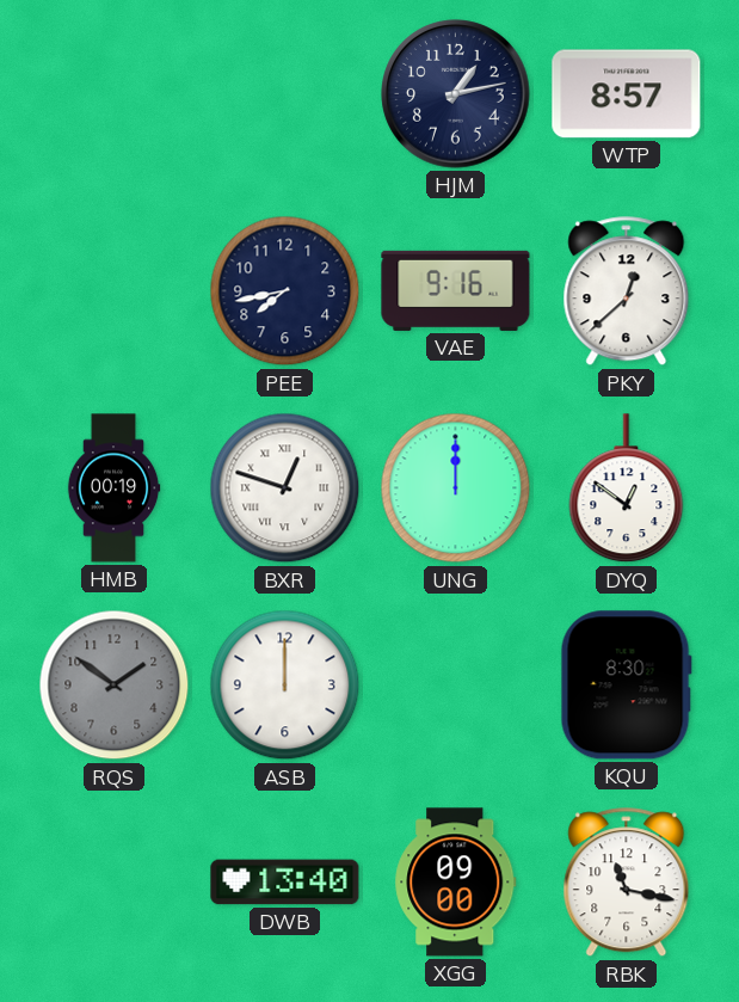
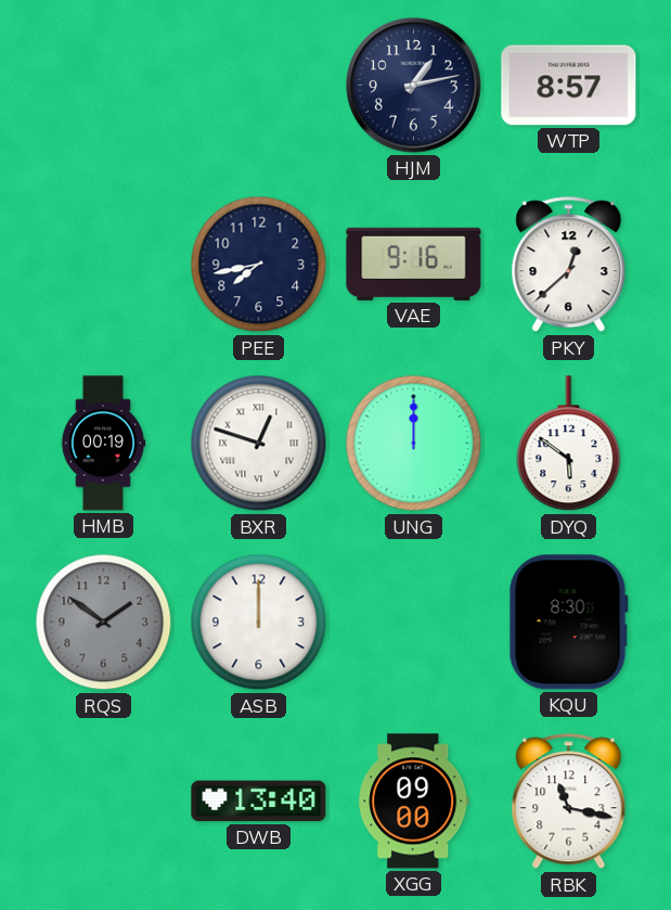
DYQ: 12:51 -> 5:51 (569, 444)
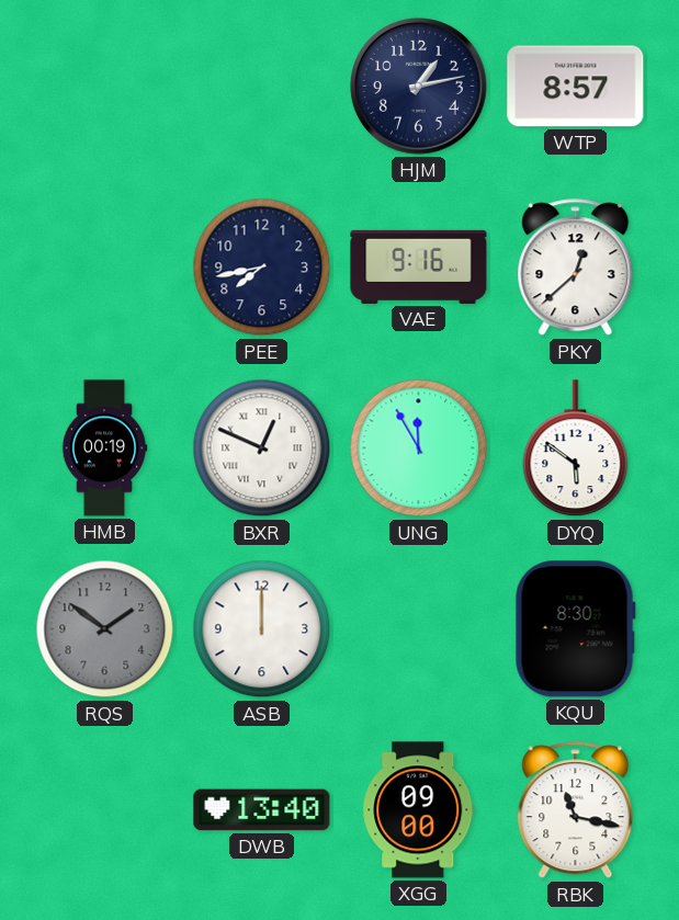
BXR: 12:48 -> 12:49 (262, 448)
UNG: 12:00 -> 11:55 (419, 448)
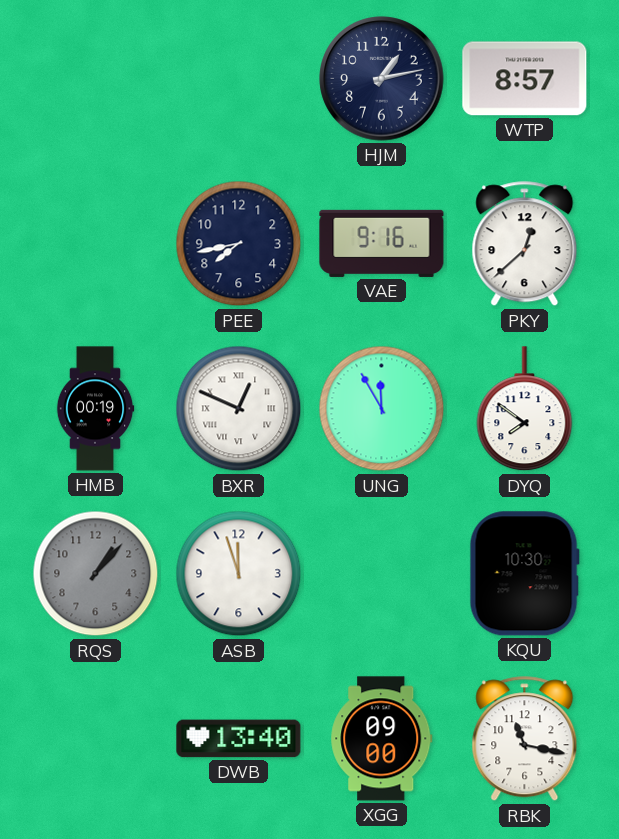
DYQ: 5:51 -> 7:51 (525, 409)
RQS: 1:51 -> 1:07 (96, 574)
ASB: 12:00 -> 11:57 (239, 574)
KQU: 8:30 -> 10:30 (524, 574)
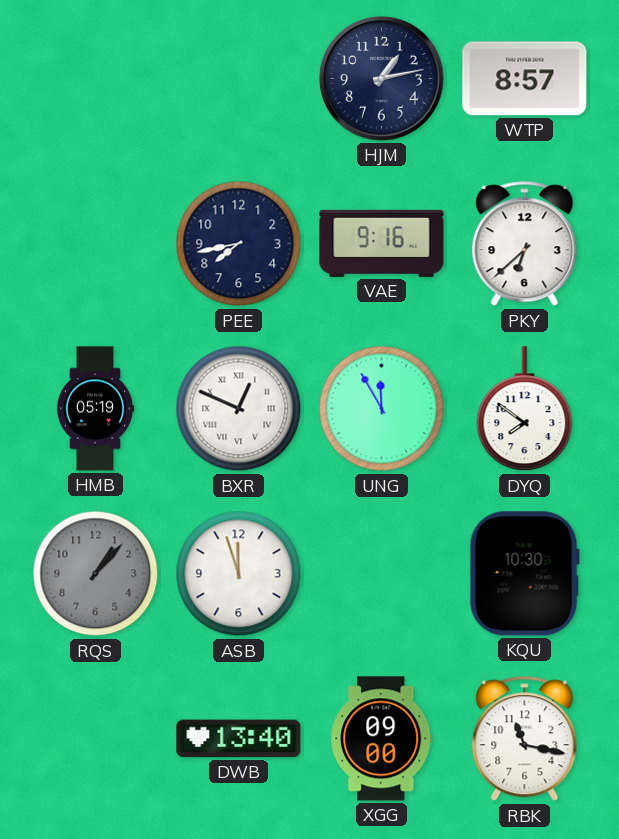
PKY: 12:38 -> 6:38 (525, 244)
HMB: 00:19 -> 05:19 (95, 409)
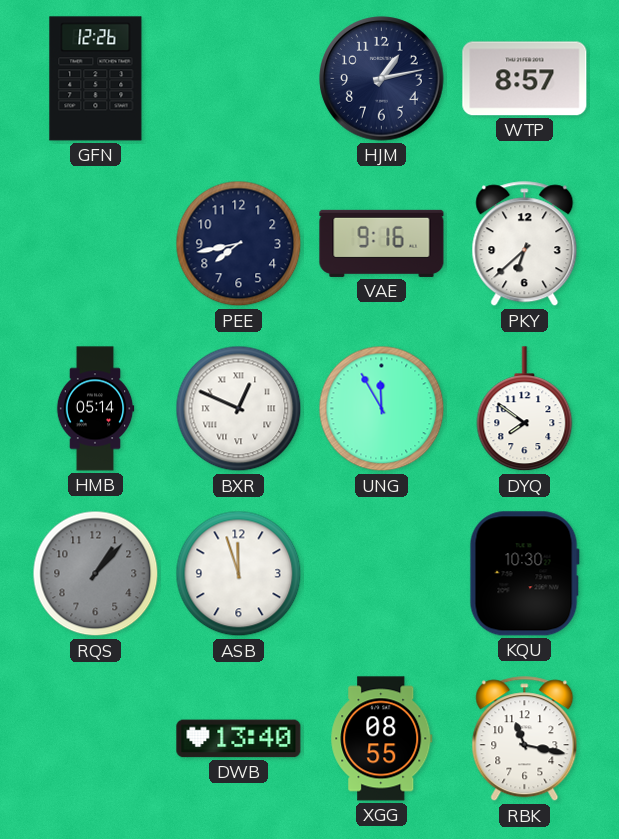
GFN: none -> 12:26 (96, 79)
HMB: 05:19 -> 05:14 (95, 409)
XGG: 09:00 -> 08:55 (382, 739)
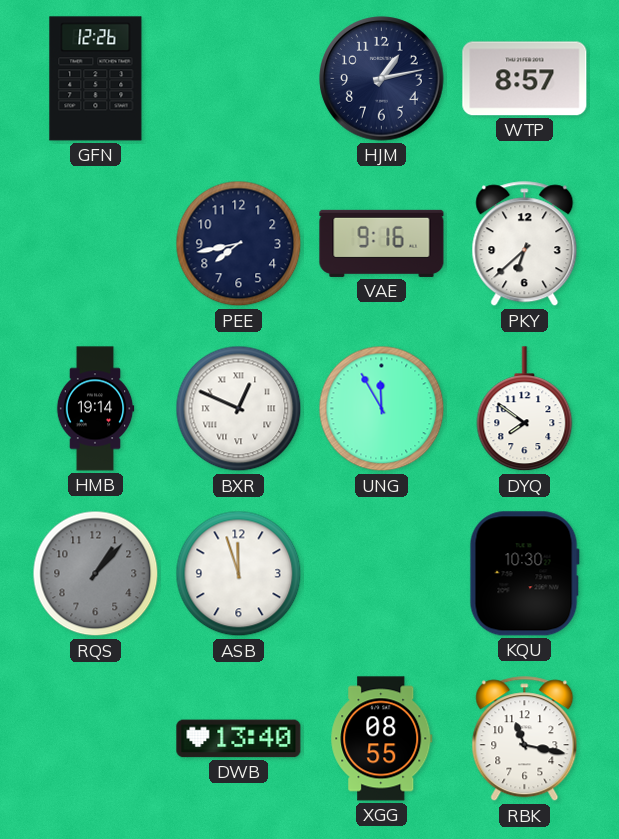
HMB: 05:14 -> 19:14 (95, 409)
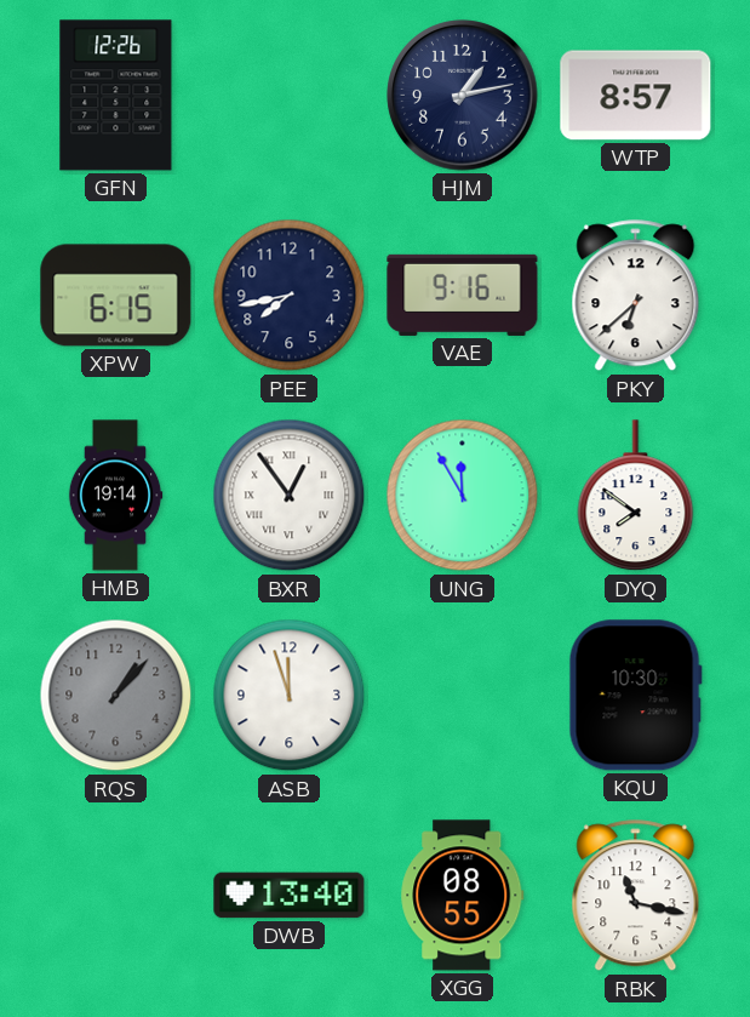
XPW: none -> 6:15 (116, 296)
BXR: 12:49 -> 12:54 (290, 496)
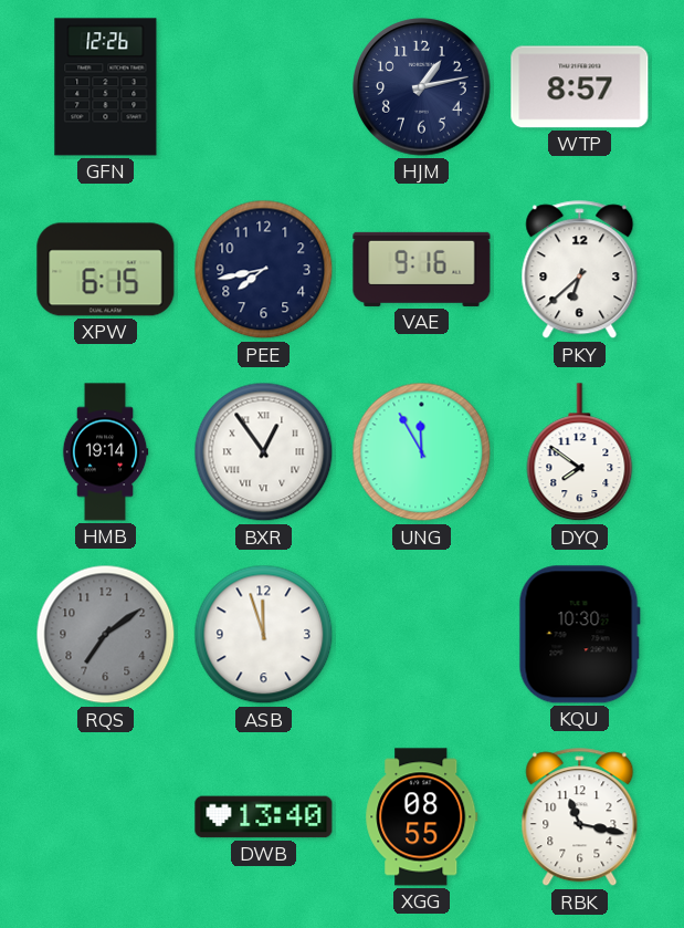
RQS: 1:07 -> 7:09 (106, 635)
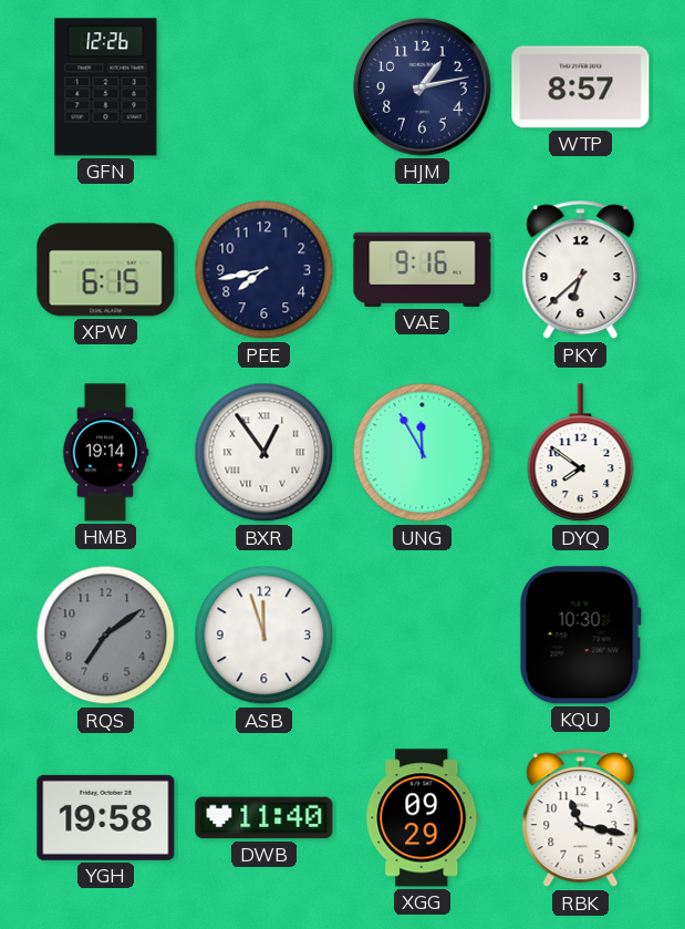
YGH: none -> 19:58 (106, 817)
DWB: 13:40 -> 11:40 (264, 818)
XGG: 08:55 -> 09:29 (423, 818)
